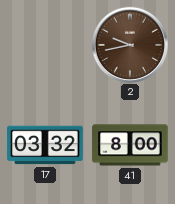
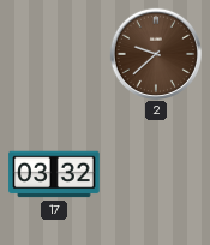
2: 9:43 -> 9:38 (155, 53)
41: 8:00 -> none (130, 145)
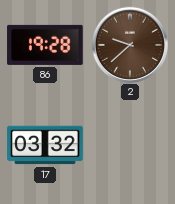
86: none -> 19:28 (45, 45)
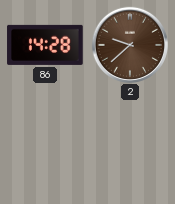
86: 19:28 -> 14:28 (45, 45)
17: 03:32 -> none (45, 145)
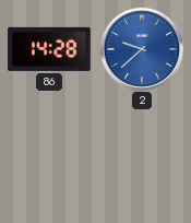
2 dial: brown -> blue (141, 48)
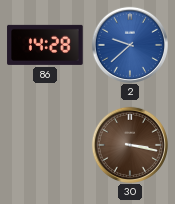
30: none -> 3:17 (129, 144)
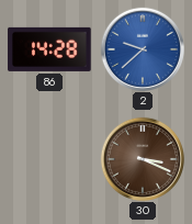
30: 3:17 -> 3:19 (142, 158)
